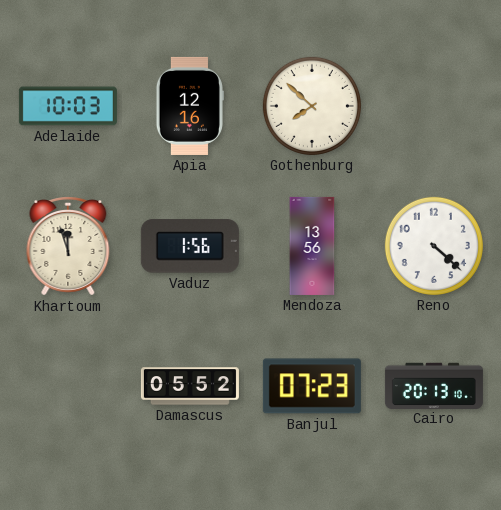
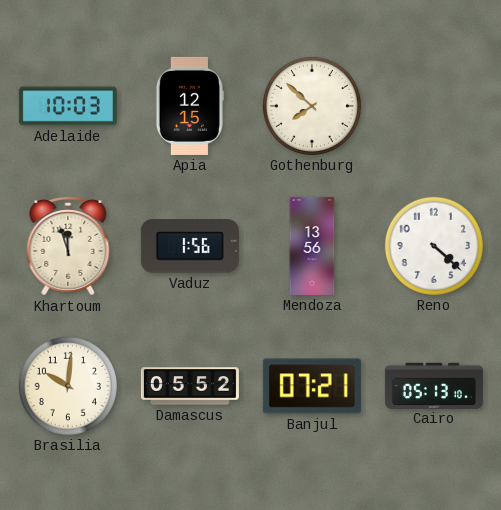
Apia: 12:16 -> 12:15 (189, 106)
Brasilia: none -> 10:01 (68, 386)
Banjul: 07:23 -> 07:21 (312, 386)
Cairo: 20:13 -> 05:13 (434, 385)
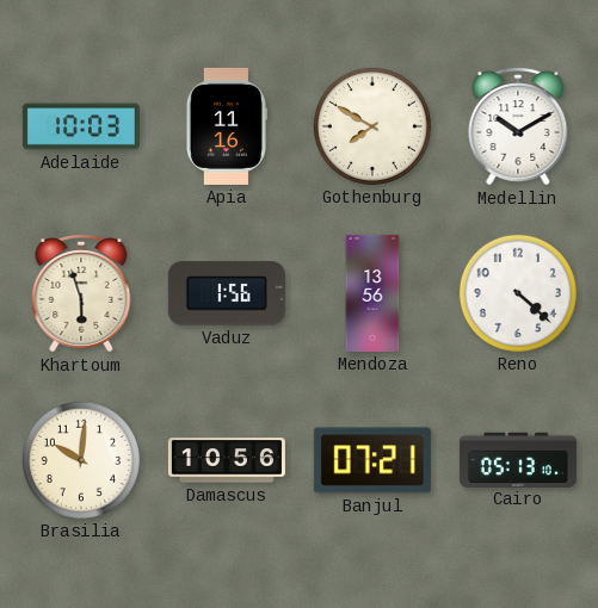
Apia: 12:15 -> 11:16 (226, 126)
Gothenburg: 7:52 -> 7:50 (372, 126)
Medellin: none -> 10:10 (518, 128)
Khartoum: 11:57 -> 5:57 (81, 294)
Damascus: 05:52 -> 10:56 (227, 460)
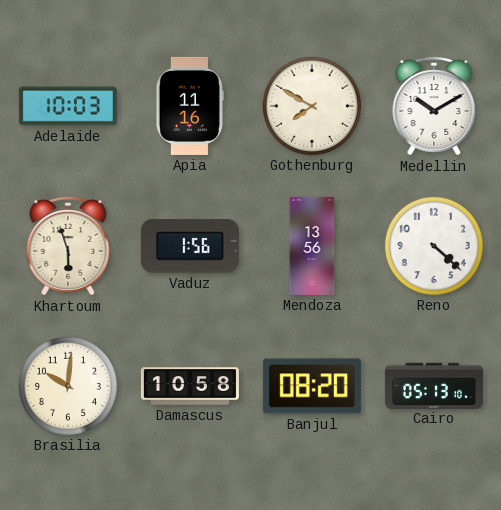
Damascus: 10:56 -> 10:58 (190, 386)
Banjul: 07:21 -> 08:20 (312, 386)
